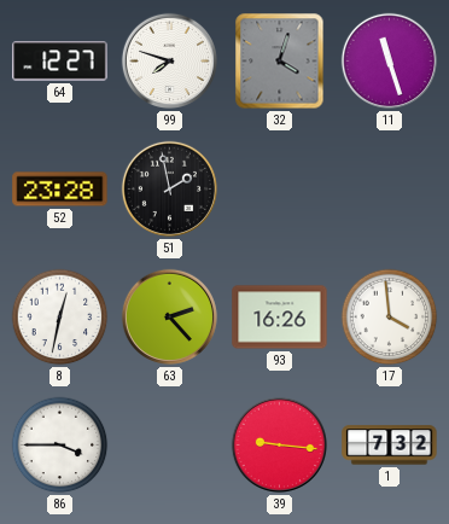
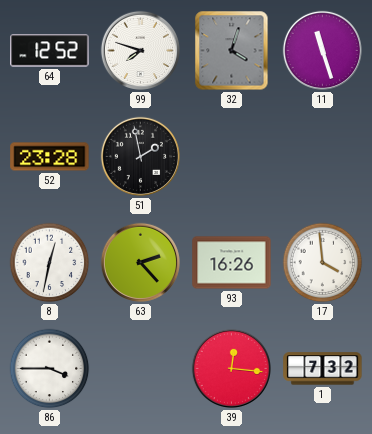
64: 12:27 -> 12:52 (50, 51)
39: 9:16 -> 12:16 (231, 368)
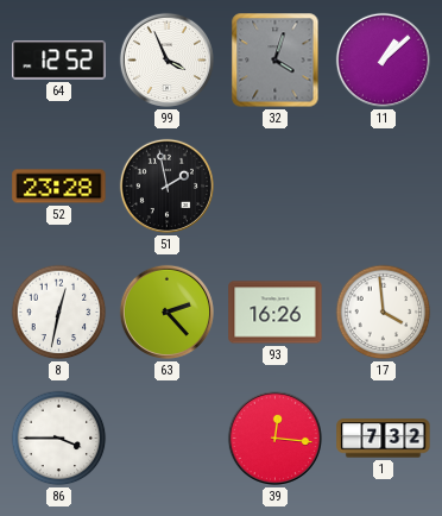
99: 7:48 -> 3:56 (166, 59)
11: 11:27 -> 1:08 (383, 59)
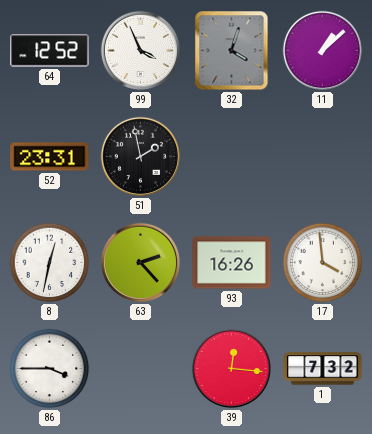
52: 23:28 -> 23:31 (50, 157)
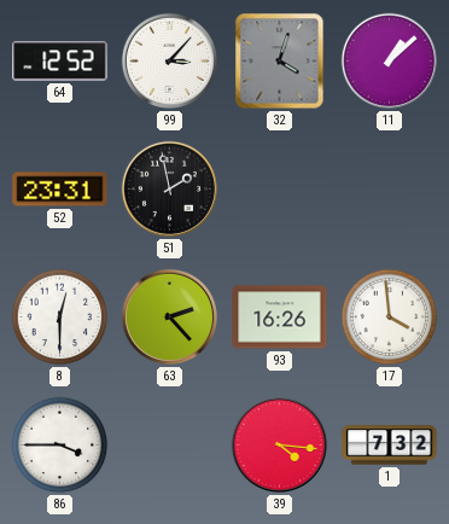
99: 3:56 -> 3:07 (169, 60)
8: 12:32 -> 12:30 (60, 318)
39: 12:16 -> 4:16 (279, 444)
